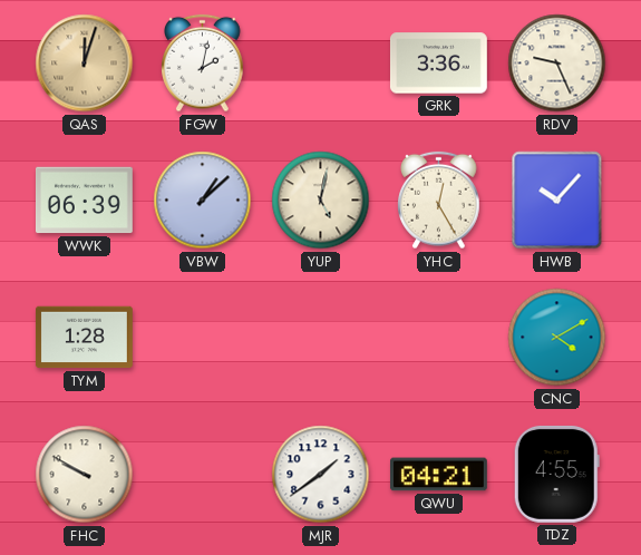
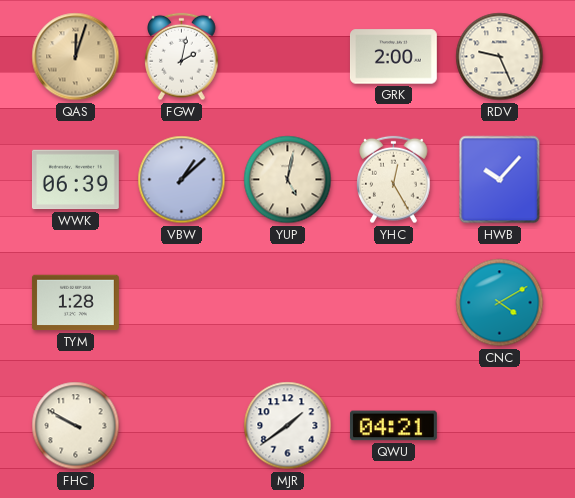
GRK: 3:36 -> 2:00 (393, 57)
TDZ: 4:55 -> none (556, 474)
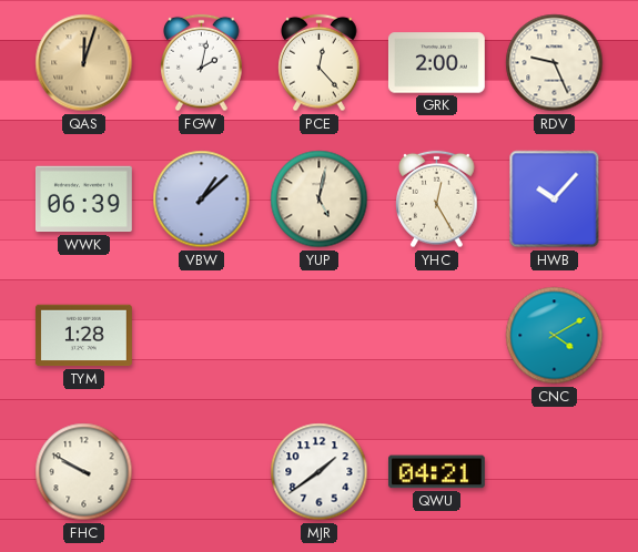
PCE: none -> 12:23 (320, 63)
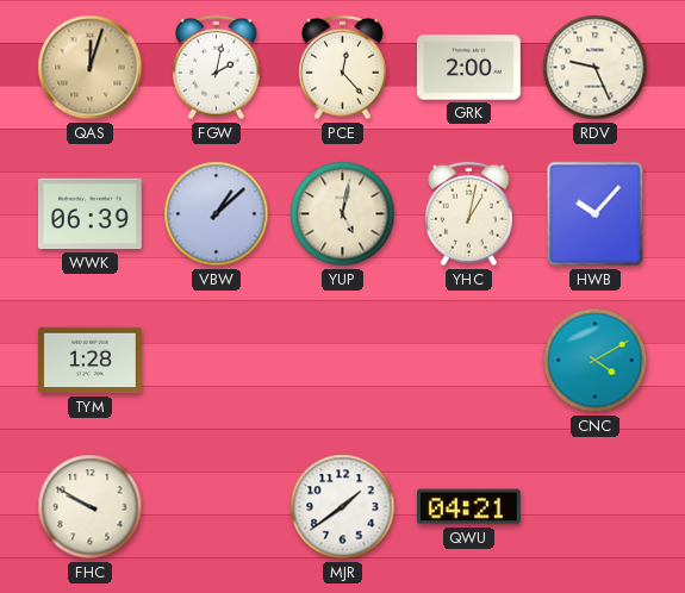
YHC: 12:25 -> 1:02 (469, 214)
